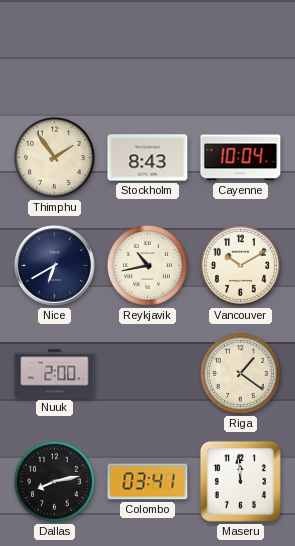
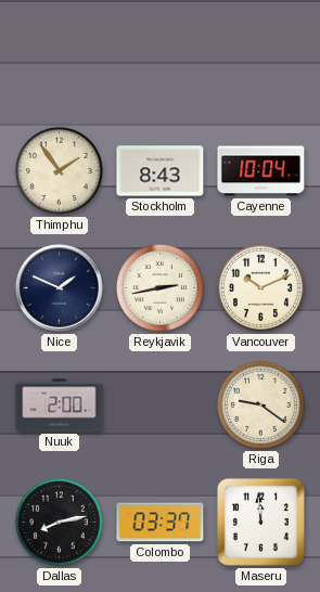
Nice: 6:40 -> 1:49 (60, 288)
Reykjavik: 10:43 -> 2:43 (159, 287)
Vancouver: 10:10 -> 10:11 (260, 287)
Riga: 1:21 -> 9:21 (260, 404)
Colombo: 03:41 -> 03:37 (161, 523)
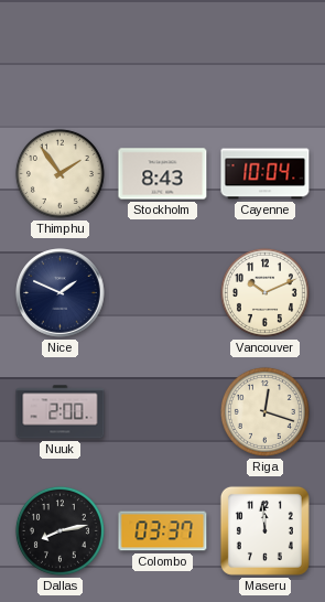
Reykjavik: 2:43 -> none (159, 287)
Riga: 9:21 -> 12:18 (264, 411)
